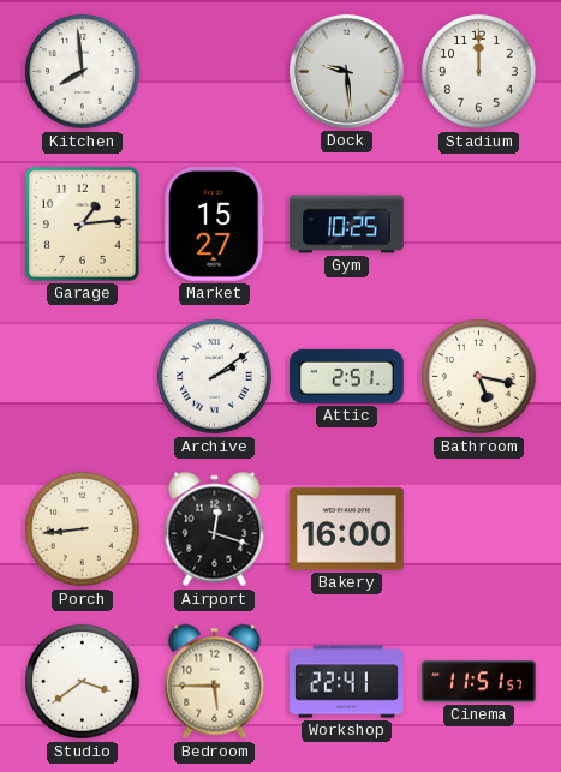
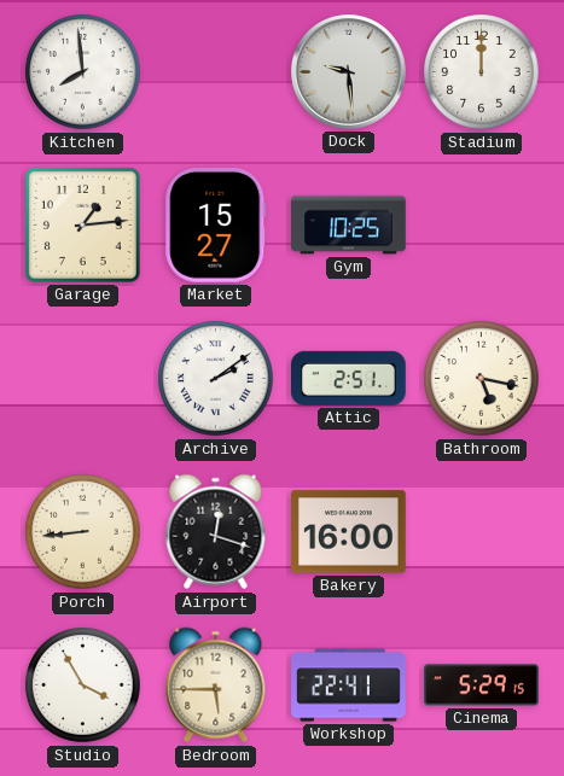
Studio: 3:39 -> 3:55 (83, 685)
Cinema: 11:51 -> 5:29 (482, 685)
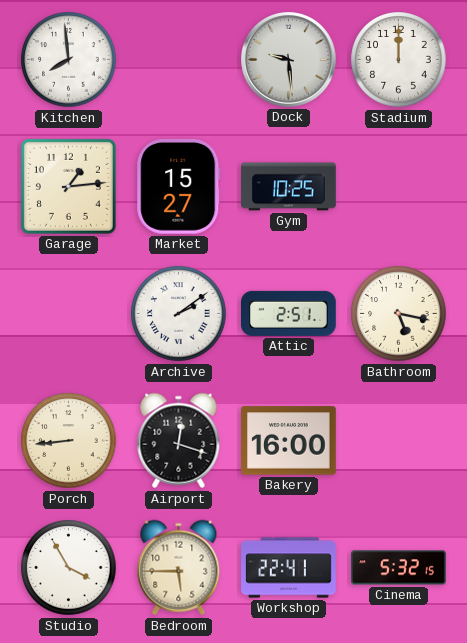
Cinema: 5:29 -> 5:32 (399, 568)
